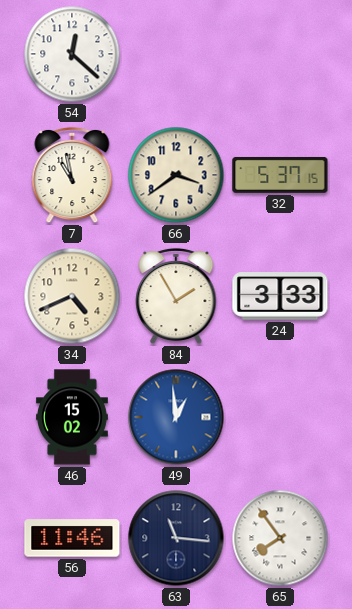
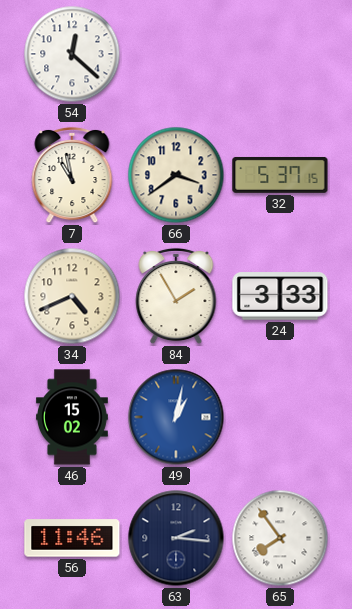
49: 12:59 -> 1:02 (176, 417)
63: 11:16 -> 2:16 (176, 538)
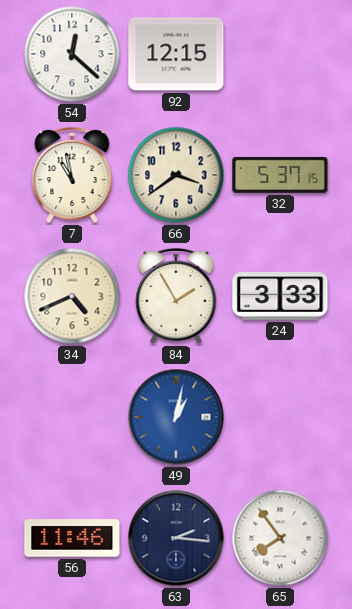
92: none -> 12:15 (176, 54)
46: 15:02 -> none (72, 417)
